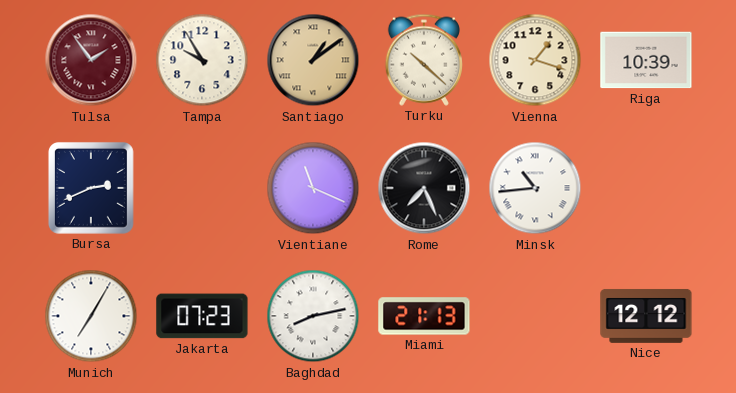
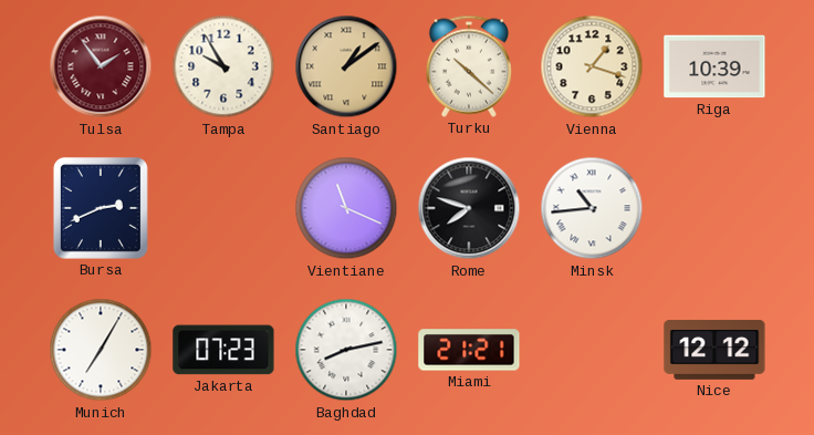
Rome: 7:26 -> 7:48 (469, 208)
Miami: 21:13 -> 21:21 (469, 350)
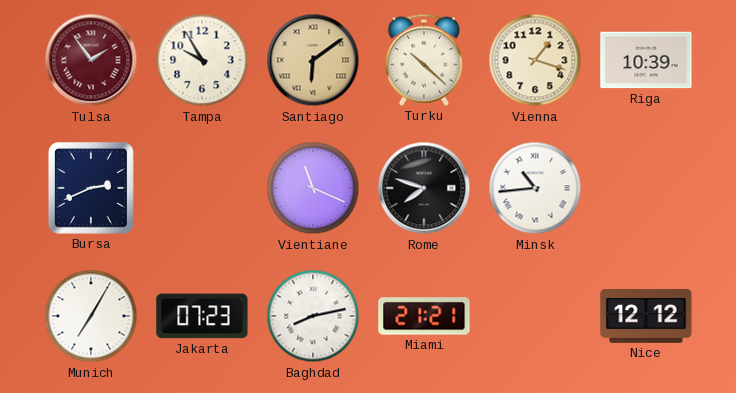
Santiago: 1:09 -> 6:09 (313, 60)
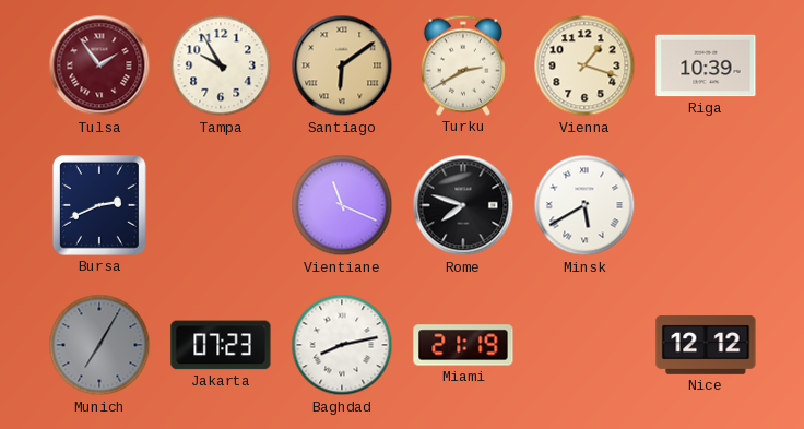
Turku: 10:22 -> 2:40 (463, 65)
Minsk: 10:44 -> 5:40 (584, 205)
Munich dial: white -> grey (99, 345)
Miami: 21:21 -> 21:19 (463, 345)
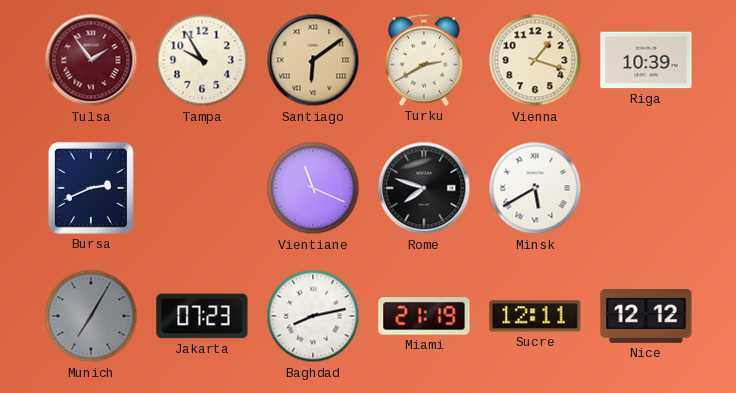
Sucre: none -> 12:11 (535, 316)
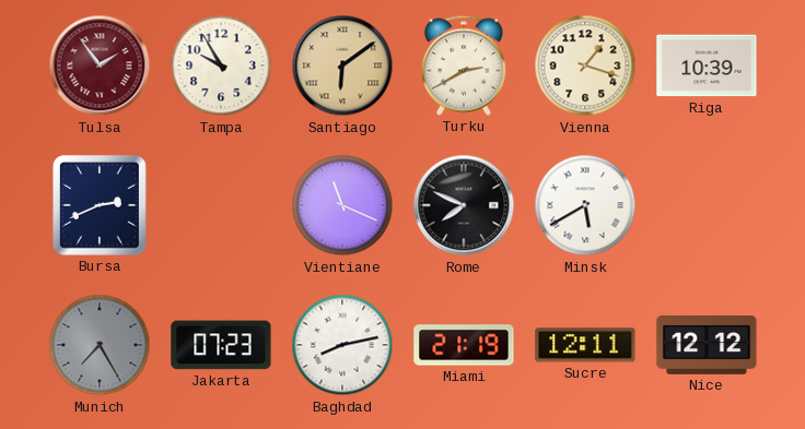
Rome: 7:48 -> 7:49 (464, 205)
Munich: 7:05 -> 7:25 (100, 345)
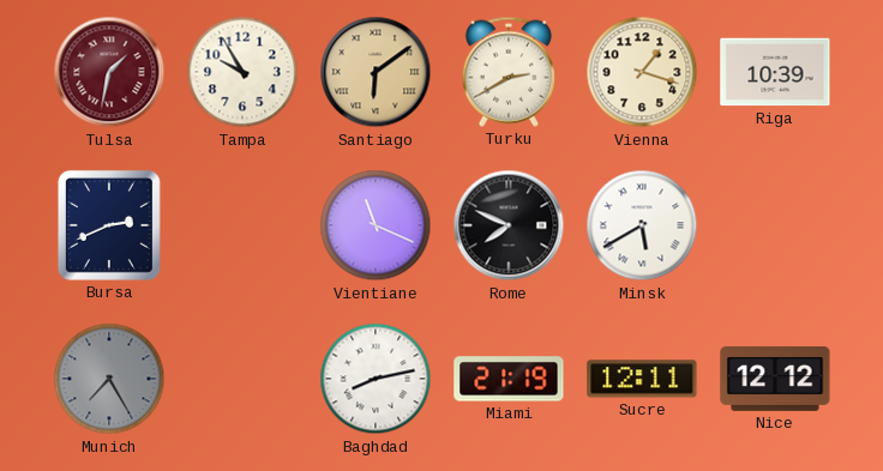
Tulsa: 1:54 -> 1:32 (109, 72)
Jakarta: 07:23 -> none (221, 345)
